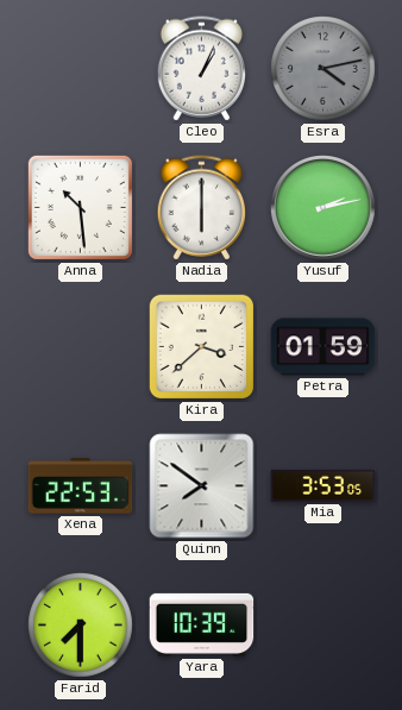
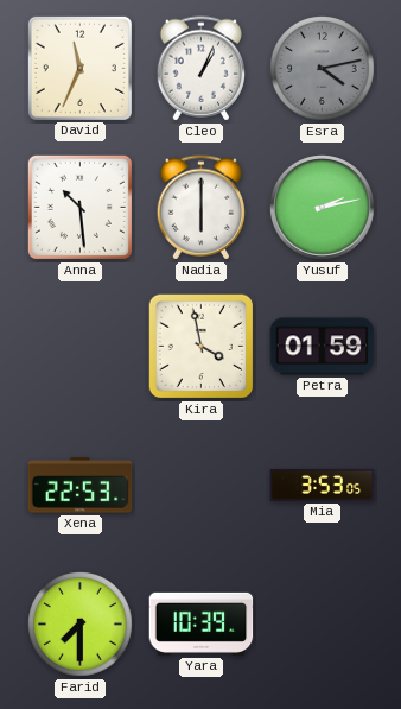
David: none -> 11:34 (79, 68)
Kira: 3:38 -> 3:58 (202, 347)
Quinn: 7:51 -> none (202, 486)
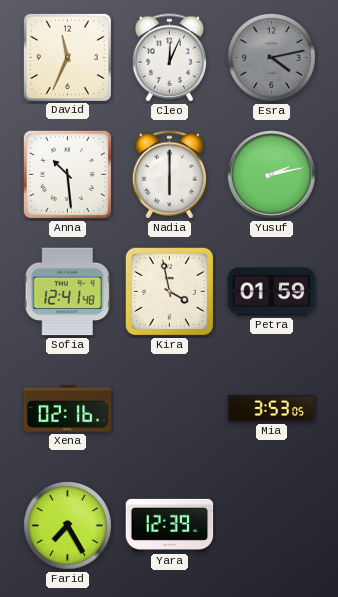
Cleo: 1:04 -> 12:04 (169, 58)
Sofia: none -> 12:41 (67, 292)
Xena: 22:53 -> 02:16 (68, 409)
Farid: 7:30 -> 7:25 (68, 526)
Yara: 10:39 -> 12:39 (170, 525)
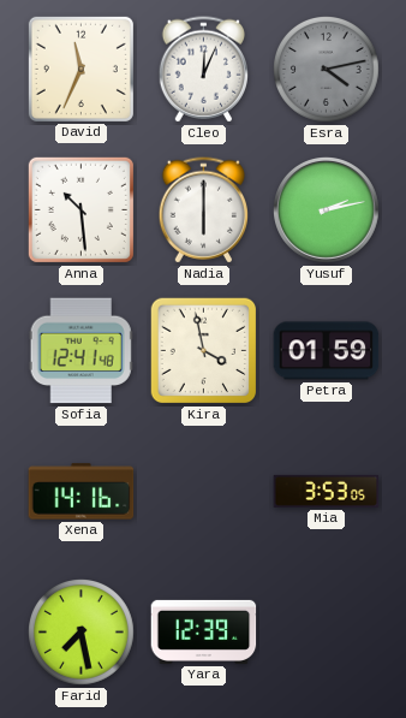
Xena: 02:16 -> 14:16 (82, 492)
Farid: 7:25 -> 7:28 (82, 633)
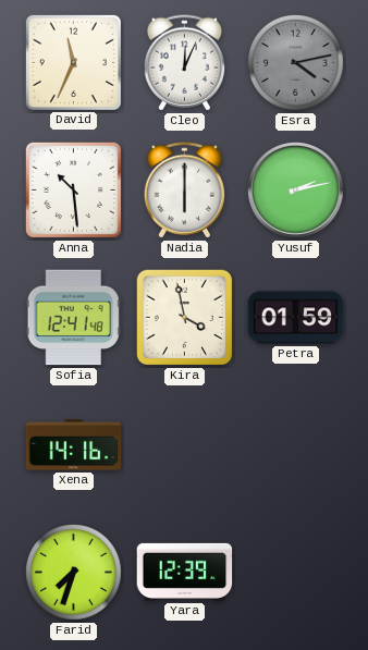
Mia: 3:53 -> none (327, 491)
Farid: 7:28 -> 7:33 (74, 573)
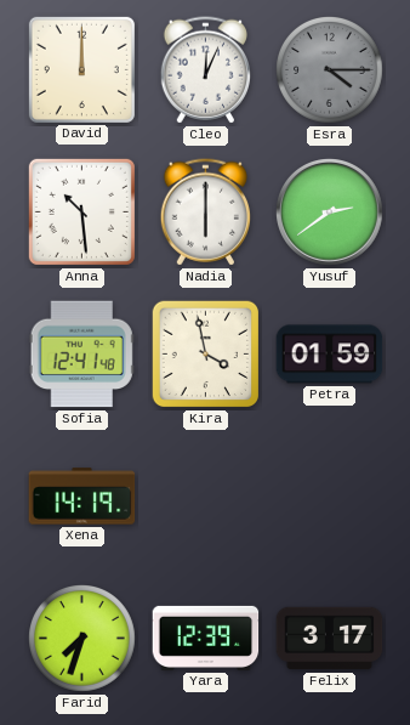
David: 11:34 -> 12:00 (81, 69)
Esra: 4:13 -> 4:15 (330, 70)
Yusuf: 2:13 -> 2:39 (330, 213)
Xena: 14:16 -> 14:19 (82, 497)
Felix: none -> 3:17 (330, 639)
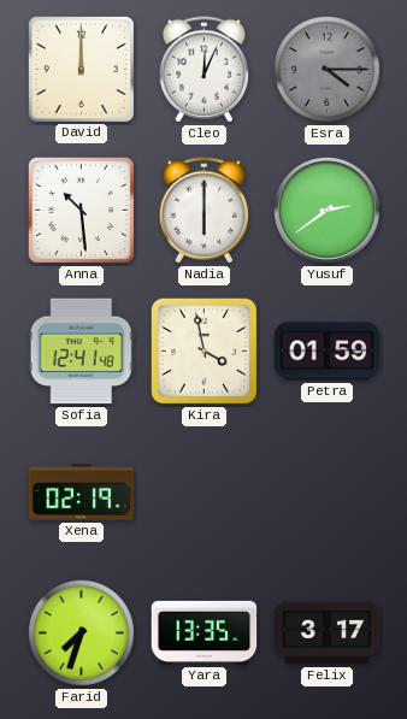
Xena: 14:19 -> 02:19 (82, 493)
Yara: 12:39 -> 13:35 (205, 632)
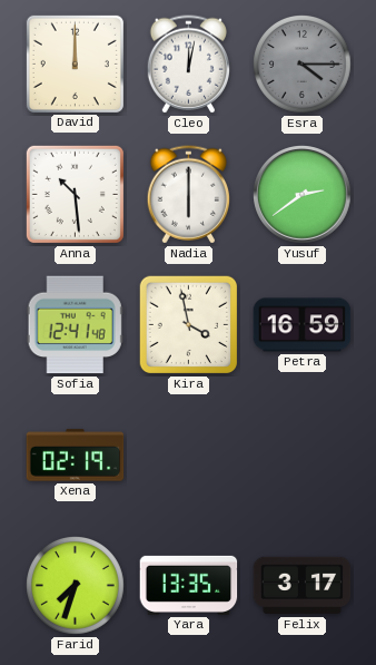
Cleo: 12:04 -> 12:02 (188, 65)
Petra: 01:59 -> 16:59 (303, 325)
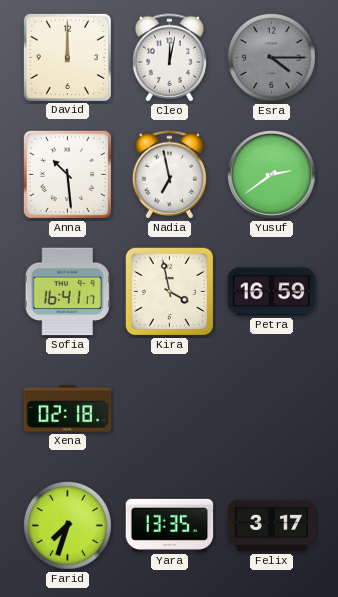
Nadia: 6:00 -> 6:58 (169, 175)
Sofia: 12:41 -> 16:41 (67, 292)
Xena: 02:19 -> 02:18 (68, 409)
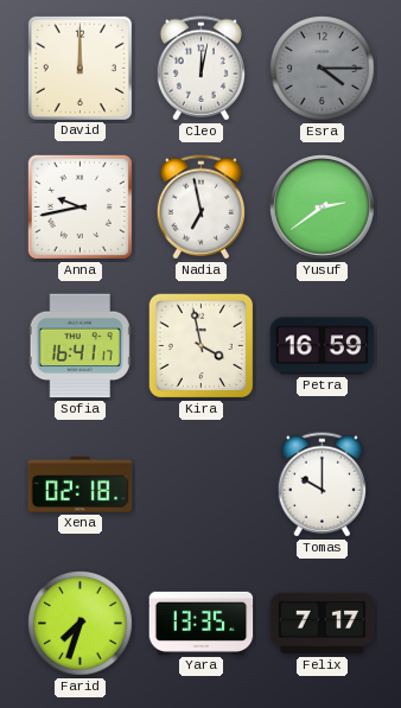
Anna: 10:29 -> 9:43 (79, 206)
Tomas: none -> 10:00 (322, 485)
Felix: 3:17 -> 7:17 (323, 624)
